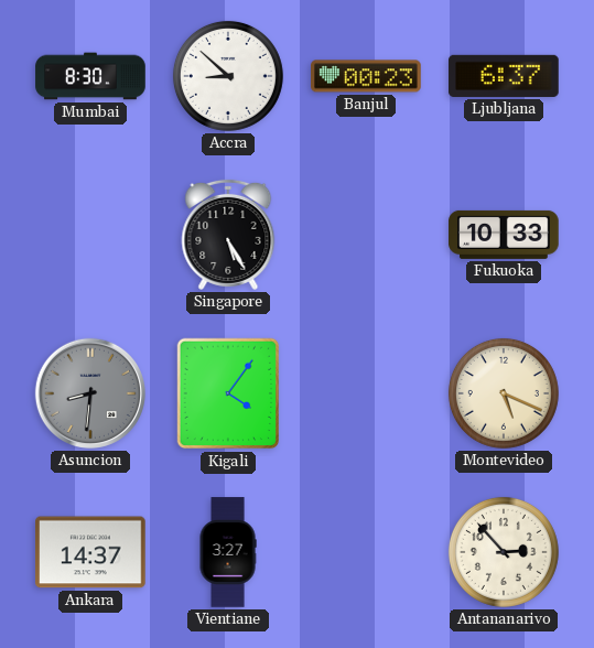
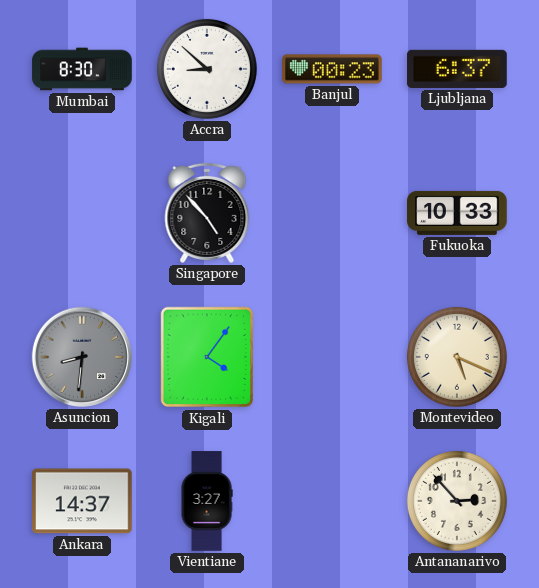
Singapore: 5:25 -> 4:53 (207, 213)
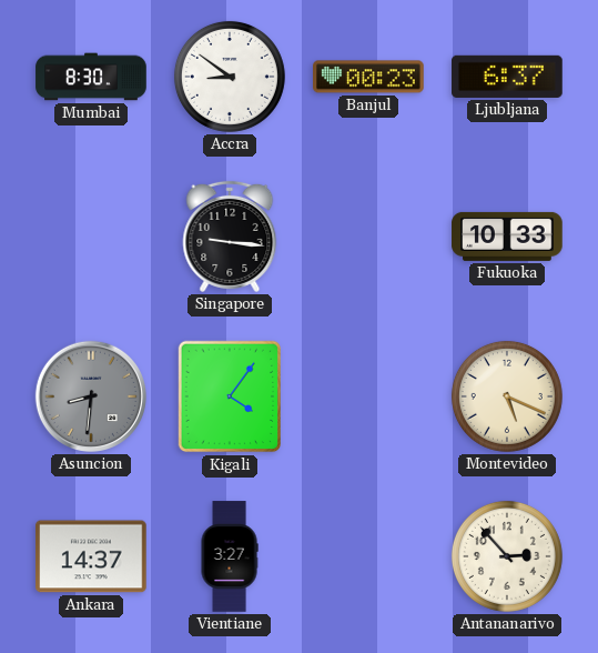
Accra: 8:52 -> 8:51 (230, 77)
Singapore: 4:53 -> 9:16 (230, 237)
